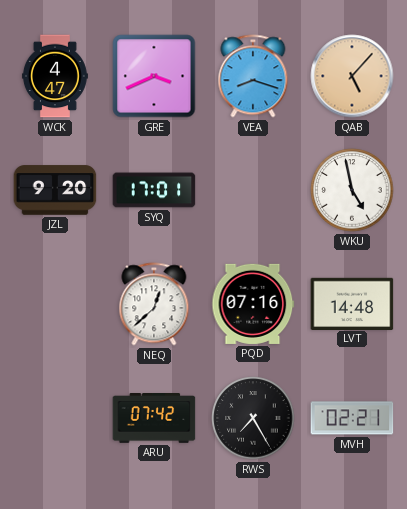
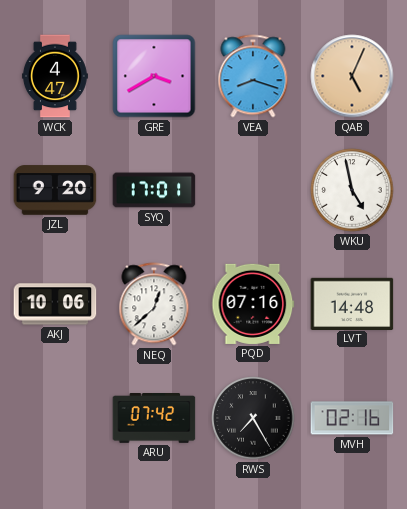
GRE: 3:41 -> 3:40 (154, 76)
QAB: 5:07 -> 5:04 (352, 76)
AKJ: none -> 10:06 (55, 304)
MVH: 02:21 -> 02:16 (352, 418)
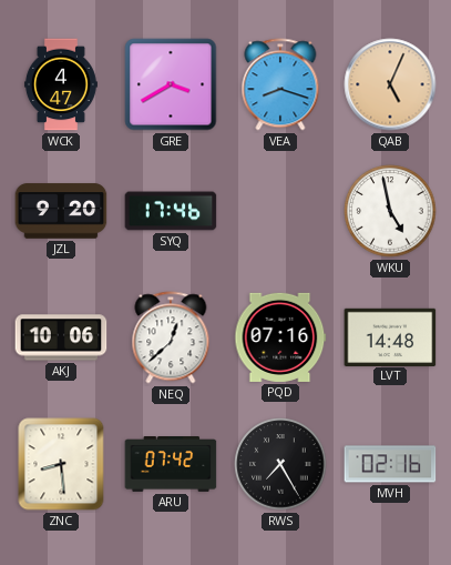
SYQ: 17:01 -> 17:46 (171, 211)
ZNC: none -> 8:29 (61, 464)
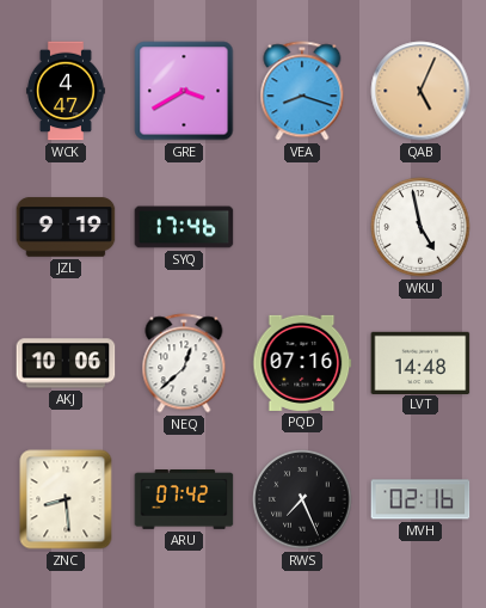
JZL: 9:20 -> 9:19 (66, 227)
RWS: 7:25 -> 7:26 (302, 499)
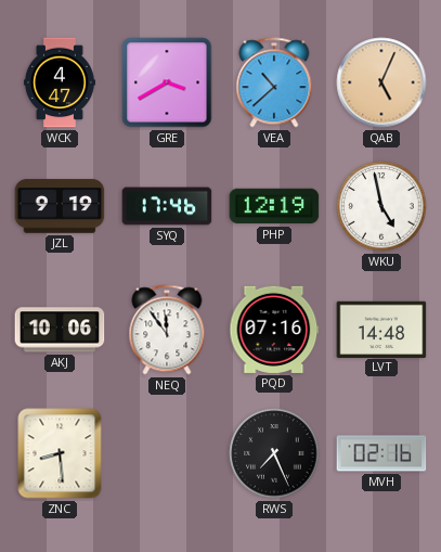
VEA: 8:18 -> 10:38 (274, 82)
PHP: none -> 12:19 (274, 206)
NEQ: 12:38 -> 11:54 (167, 330)
ARU: 07:42 -> none (184, 500)
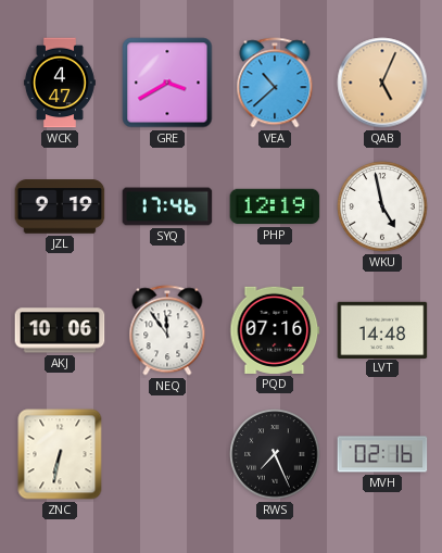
ZNC: 8:29 -> 6:32 (60, 454)
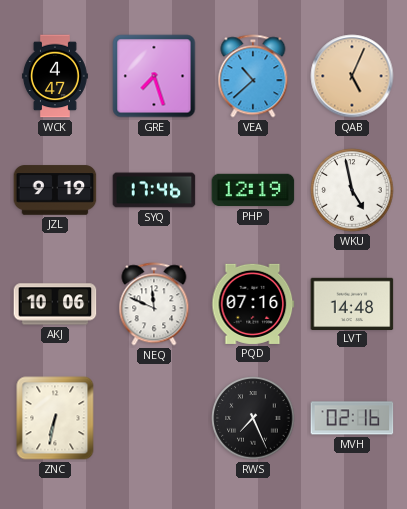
GRE: 3:40 -> 7:27 (154, 76)
NEQ: 11:54 -> 11:49 (154, 304)
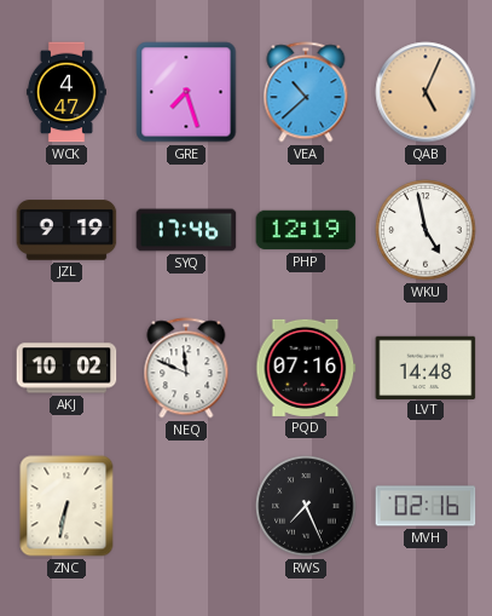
AKJ: 10:06 -> 10:02 (66, 368)
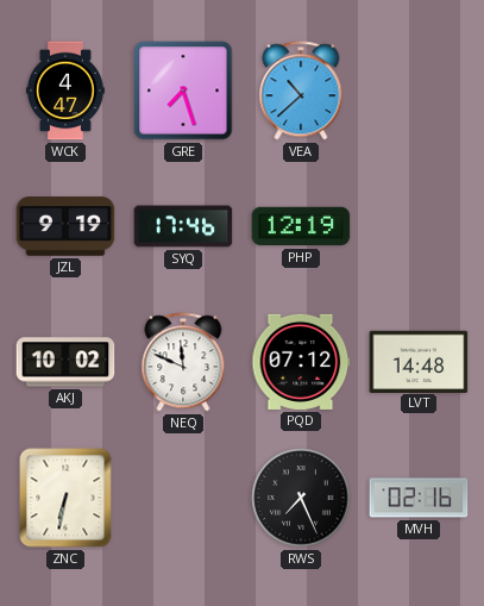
QAB: 5:04 -> none (426, 92)
WKU: 4:58 -> none (426, 230)
PQD: 07:16 -> 07:12 (301, 362)
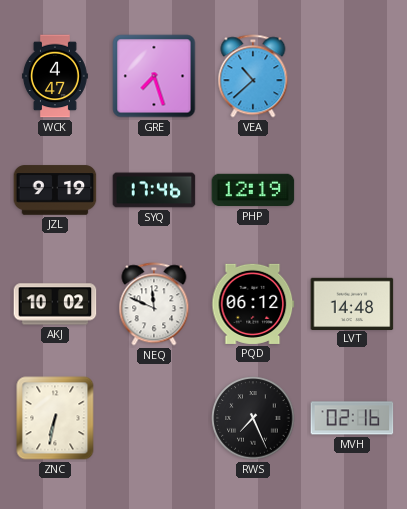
PQD: 07:12 -> 06:12 (253, 304)
